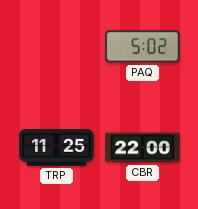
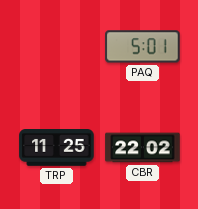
PAQ: 5:02 -> 5:01 (143, 47)
CBR: 22:00 -> 22:02 (143, 148)
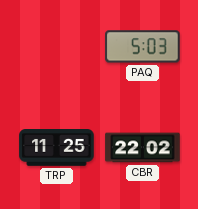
PAQ: 5:01 -> 5:03 (143, 47)
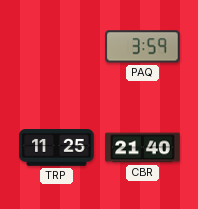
PAQ: 5:03 -> 3:59 (143, 47)
CBR: 22:02 -> 21:40 (143, 148)
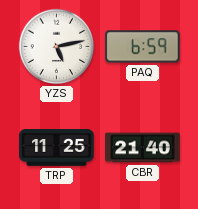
YZS: none -> 5:13 (57, 47)
PAQ: 3:59 -> 6:59 (143, 47)
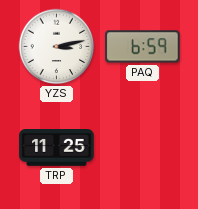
YZS: 5:13 -> 3:13 (57, 47)
CBR: 21:40 -> none (143, 148)
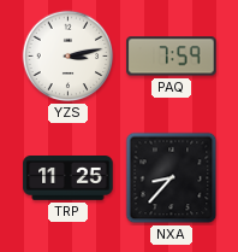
PAQ: 6:59 -> 7:59 (172, 57)
NXA: none -> 8:37 (172, 178)
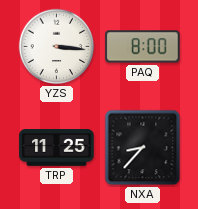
YZS: 3:13 -> 3:16 (57, 47)
PAQ: 7:59 -> 8:00 (143, 47)
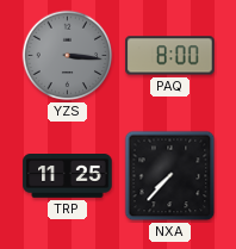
YZS dial: white -> grey (68, 56)
NXA: 8:37 -> 7:37 (170, 176)
